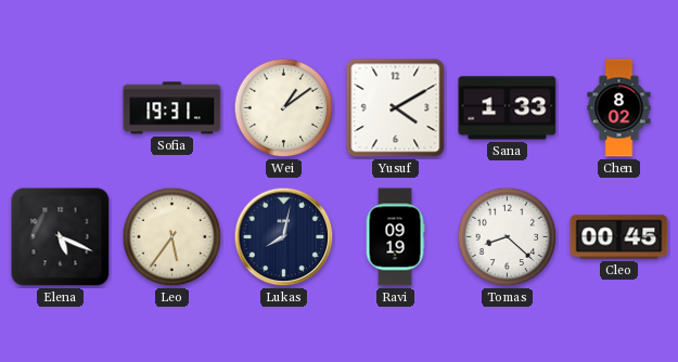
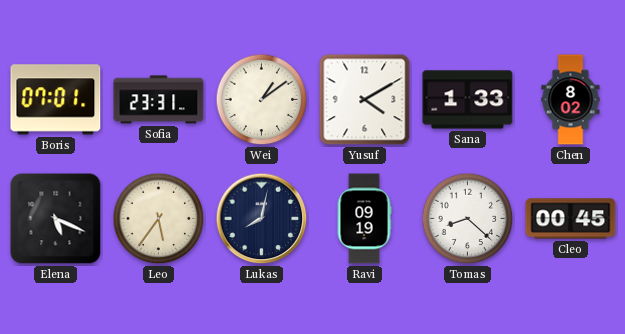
Boris: none -> 07:01 (56, 100)
Sofia: 19:31 -> 23:31 (159, 100)
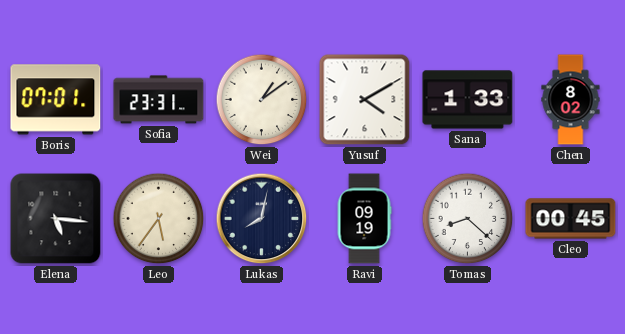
Elena: 5:19 -> 5:16 (56, 219)
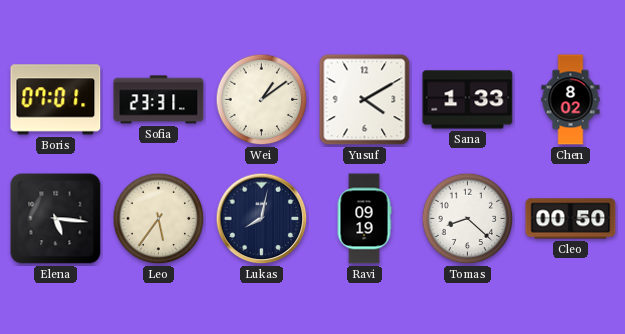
Cleo: 00:45 -> 00:50 (571, 219)
